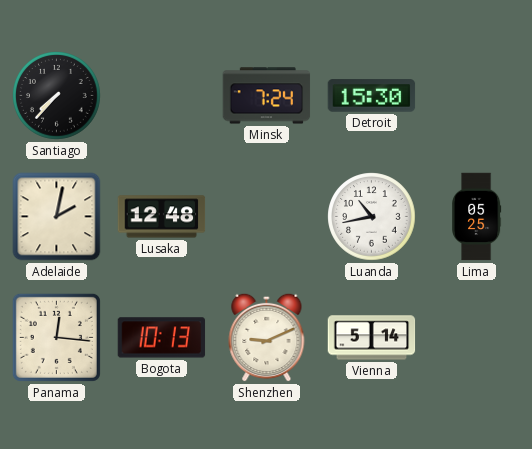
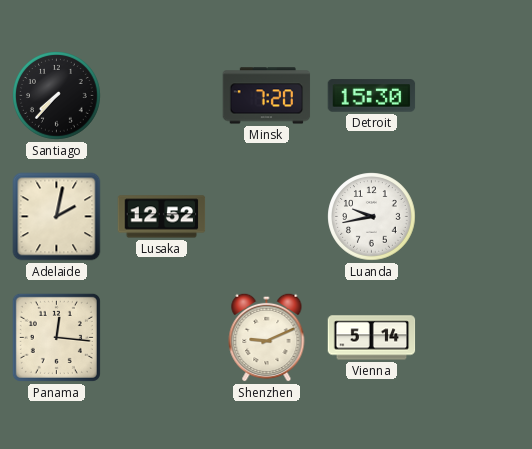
Minsk: 7:24 -> 7:20 (267, 96)
Lusaka: 12:48 -> 12:52 (162, 217)
Luanda: 10:43 -> 9:43 (372, 217)
Lima: 05:25 -> none (477, 217)
Bogota: 10:13 -> none (162, 338)
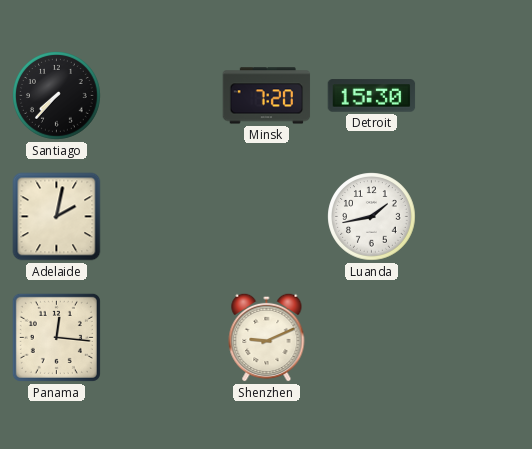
Lusaka: 12:52 -> none (162, 217)
Luanda: 9:43 -> 1:43 (372, 217)
Vienna: 5:14 -> none (372, 338)
